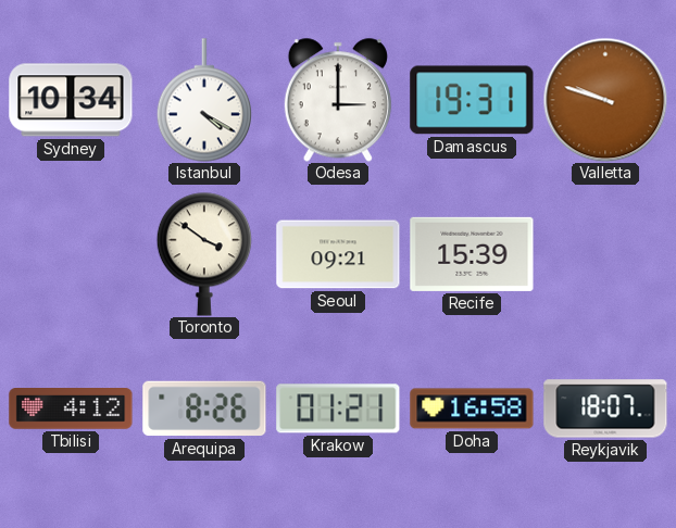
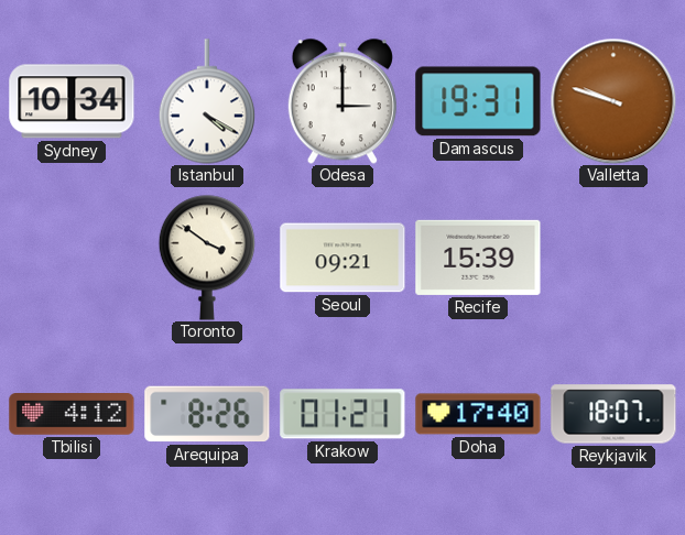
Doha: 16:58 -> 17:40 (478, 414)
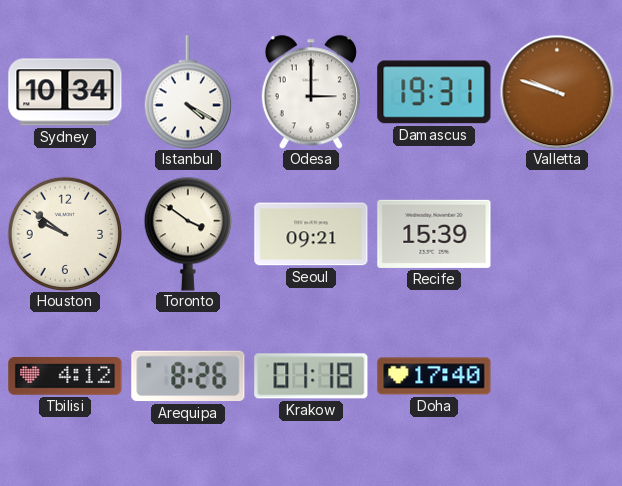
Houston: none -> 9:51 (65, 234)
Krakow: 01:21 -> 01:18 (311, 376)
Reykjavik: 18:07 -> none (613, 414)
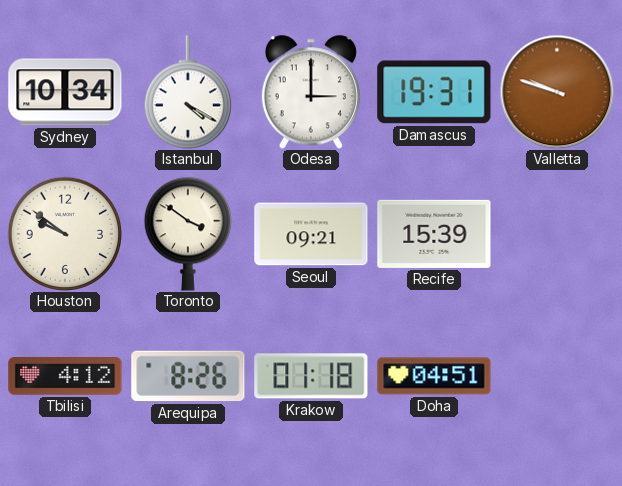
Doha: 17:40 -> 04:51 (434, 376)
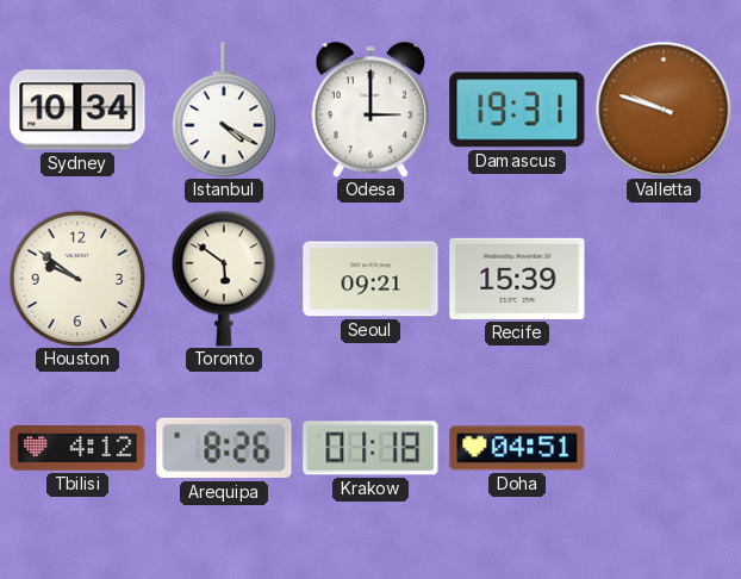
Toronto: 3:51 -> 5:51 (223, 279)
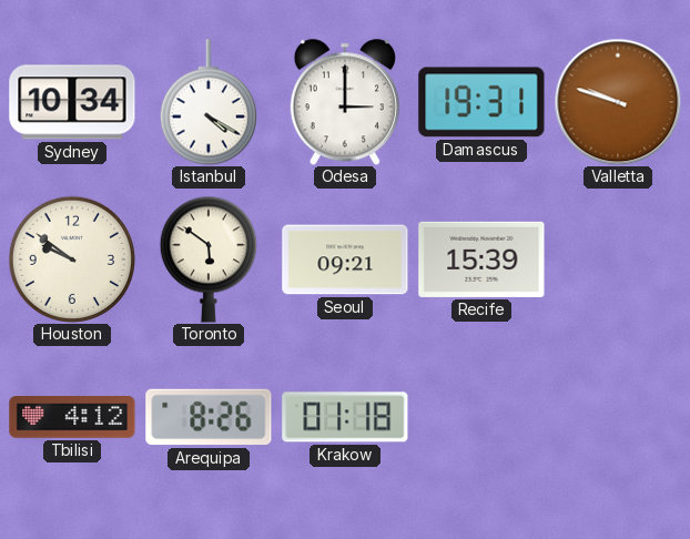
Doha: 04:51 -> none (517, 448)
